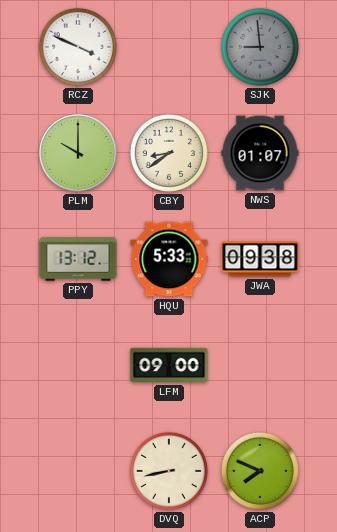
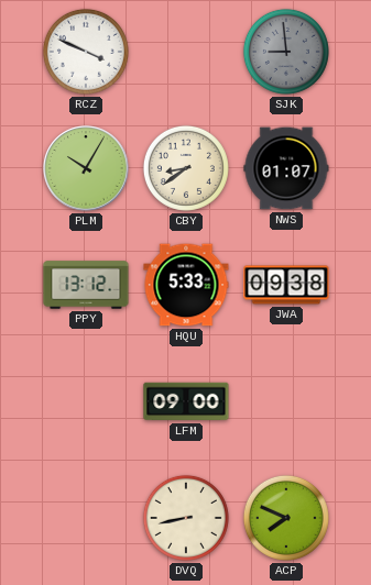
PLM: 10:00 -> 10:05 (86, 168)
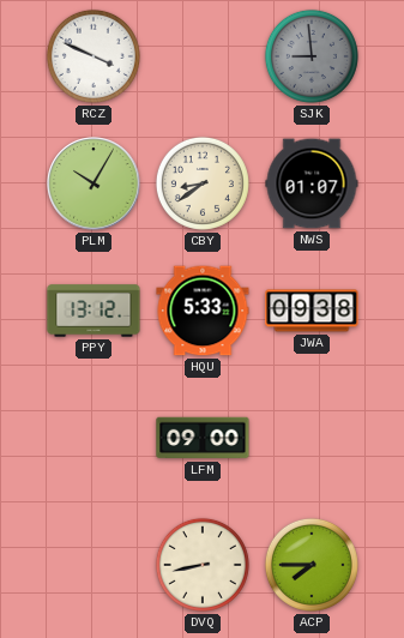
ACP: 7:49 -> 7:45 (312, 565)
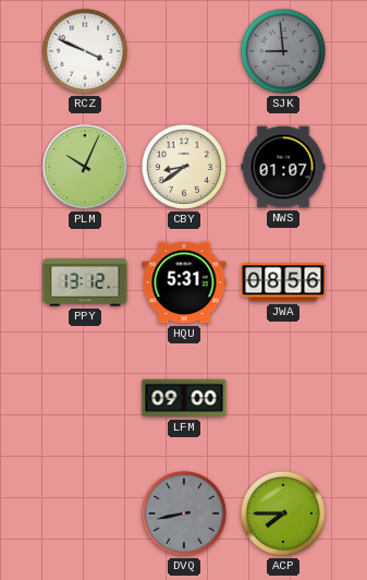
PLM: 10:05 -> 10:04 (85, 167)
HQU: 5:33 -> 5:31 (184, 282)
JWA: 09:38 -> 08:56 (283, 282)
DVQ dial: cream -> grey (184, 513)
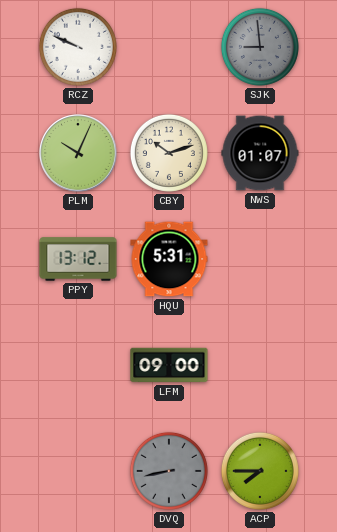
RCZ: 3:49 -> 9:49 (78, 47)
CBY: 8:39 -> 10:12 (169, 153)
JWA: 08:56 -> none (283, 282)
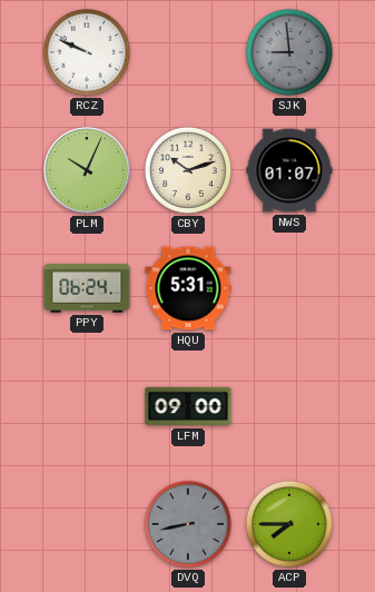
PPY: 13:12 -> 06:24 (87, 288)
